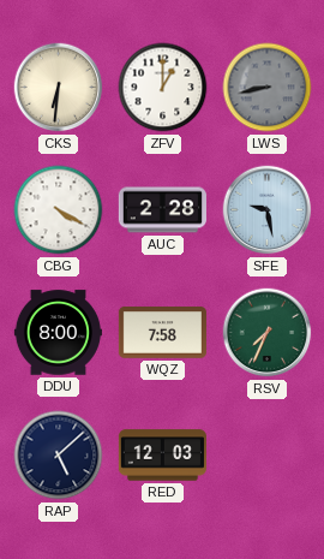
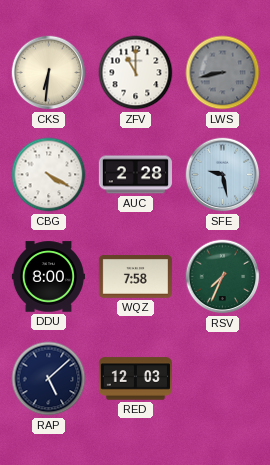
ZFV: 1:00 -> 11:00 (136, 73)
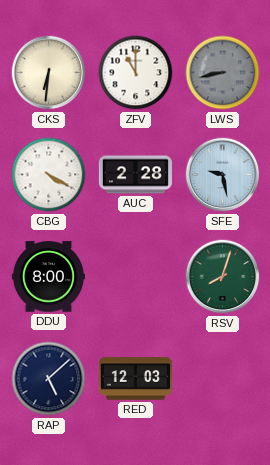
WQZ: 7:58 -> none (135, 277)
RSV: 7:34 -> 8:03 (223, 277)
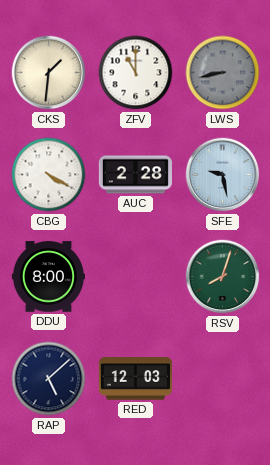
CKS: 6:31 -> 1:31 (49, 73)
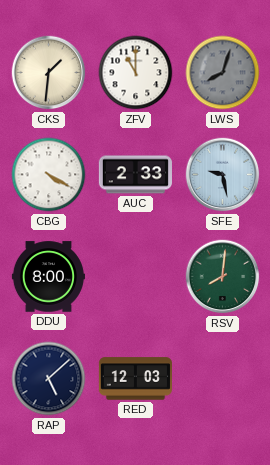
LWS: 8:43 -> 8:03 (223, 73)
AUC: 2:28 -> 2:33 (135, 175)
RSV: 8:03 -> 8:01 (223, 277)
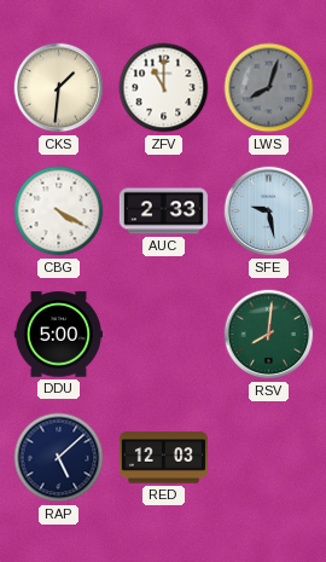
DDU: 8:00 -> 5:00 (58, 335)
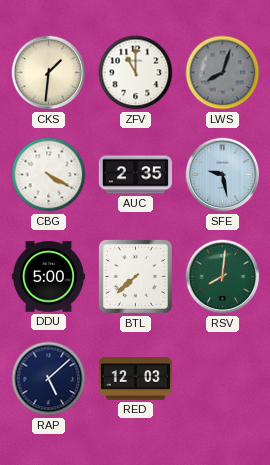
AUC: 2:33 -> 2:35 (135, 175)
BTL: none -> 7:38 (135, 276)
